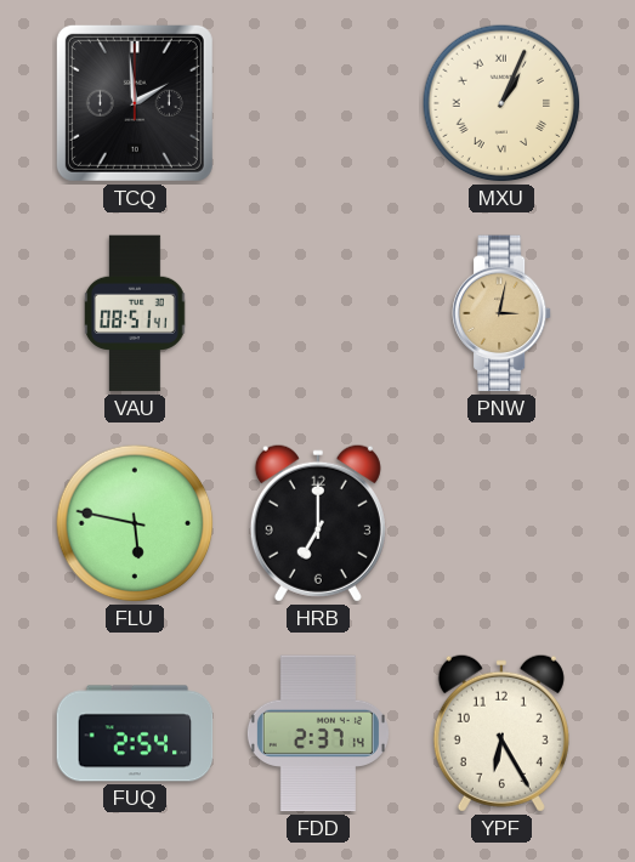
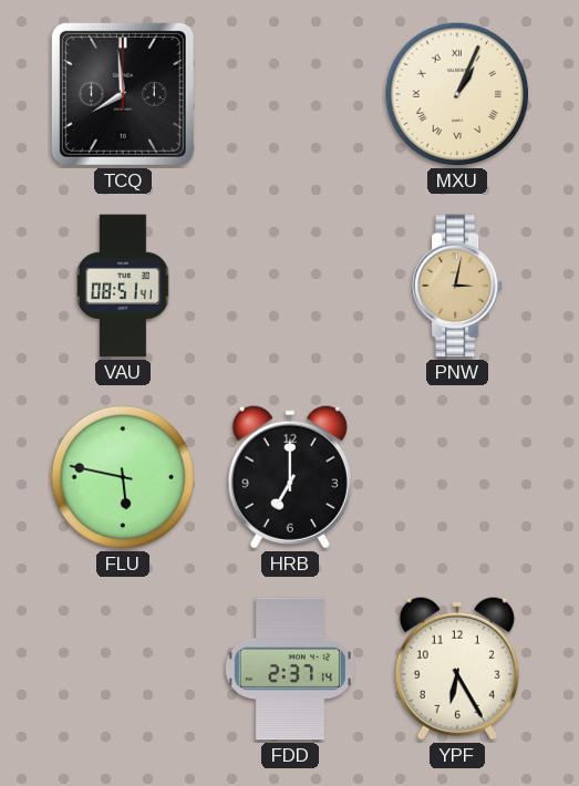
TCQ: 1:59 -> 7:59 (123, 94)
FUQ: 2:54 -> none (135, 733)
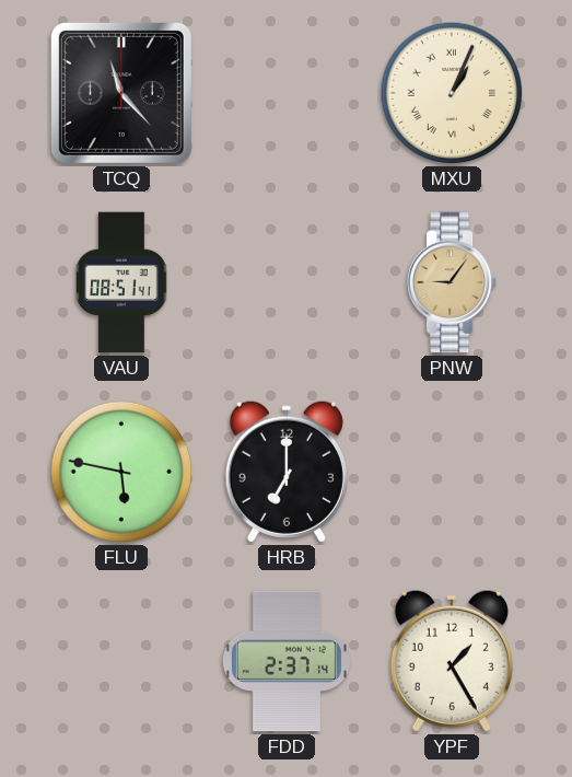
TCQ: 7:59 -> 11:23 (121, 93)
PNW: 3:02 -> 9:06 (452, 282)
YPF: 6:25 -> 1:25 (452, 661)
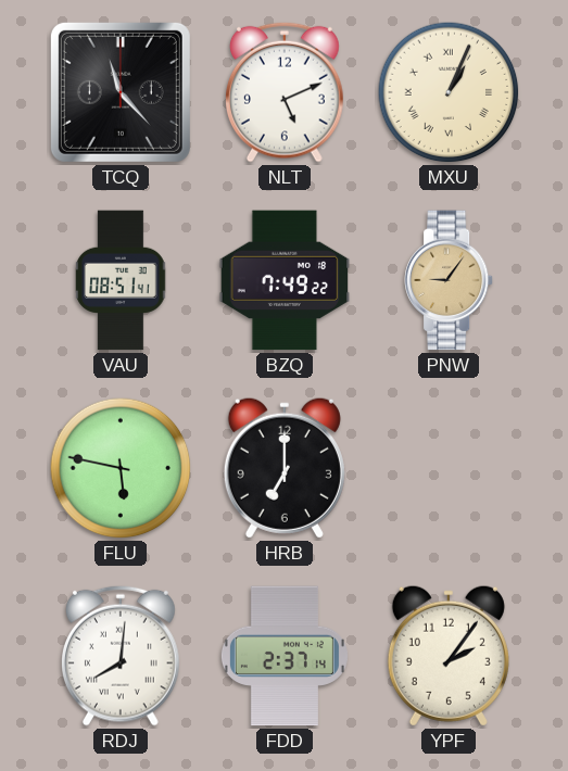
NLT: none -> 5:11 (286, 92)
BZQ: none -> 7:49 (285, 280)
RDJ: none -> 8:01 (122, 656)
YPF: 1:25 -> 2:06 (449, 656)
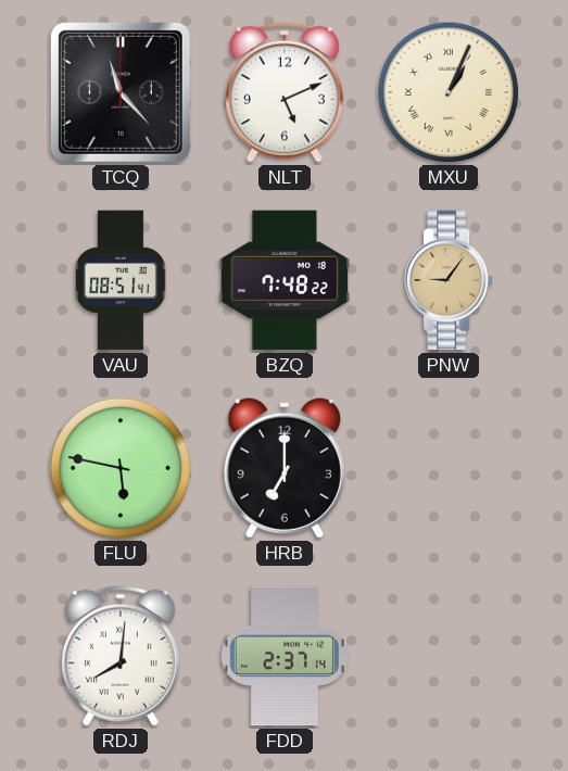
BZQ: 7:49 -> 7:48 (285, 280)
YPF: 2:06 -> none (449, 656)
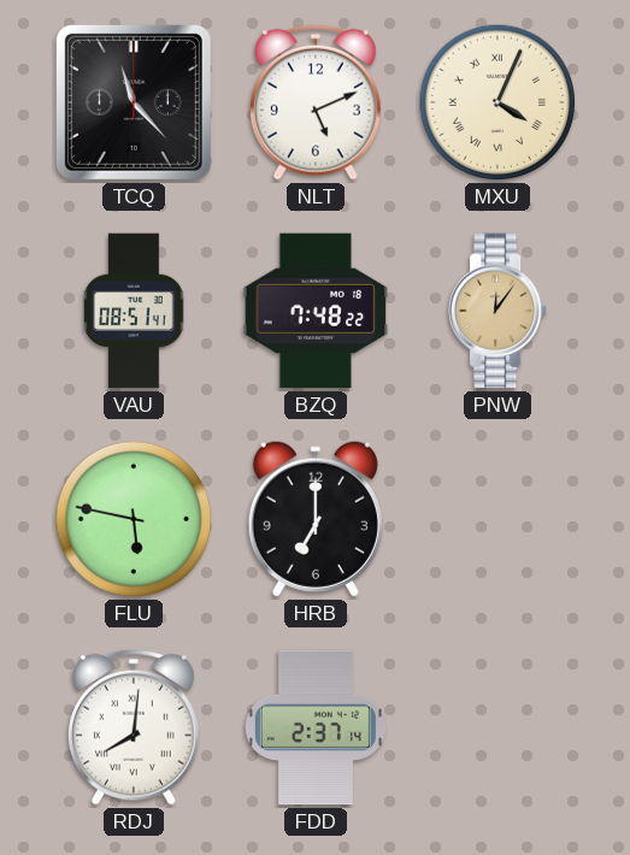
MXU: 1:04 -> 4:04 (497, 102)
PNW: 9:06 -> 12:06 (497, 311)
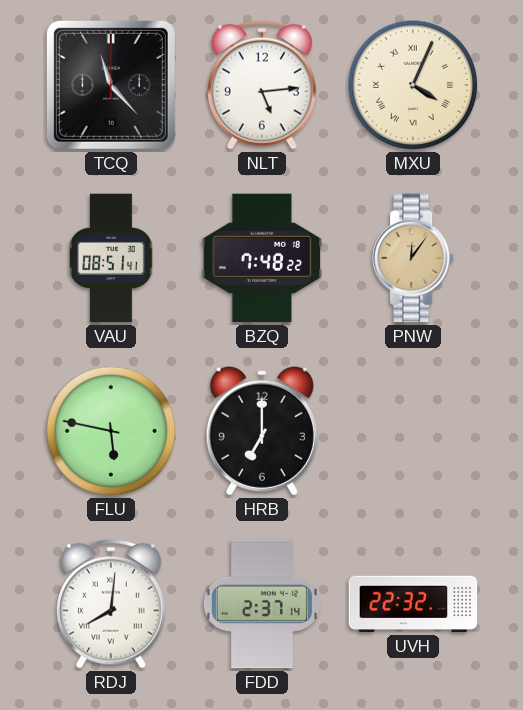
NLT: 5:11 -> 5:14 (263, 85)
UVH: none -> 22:32 (413, 604)
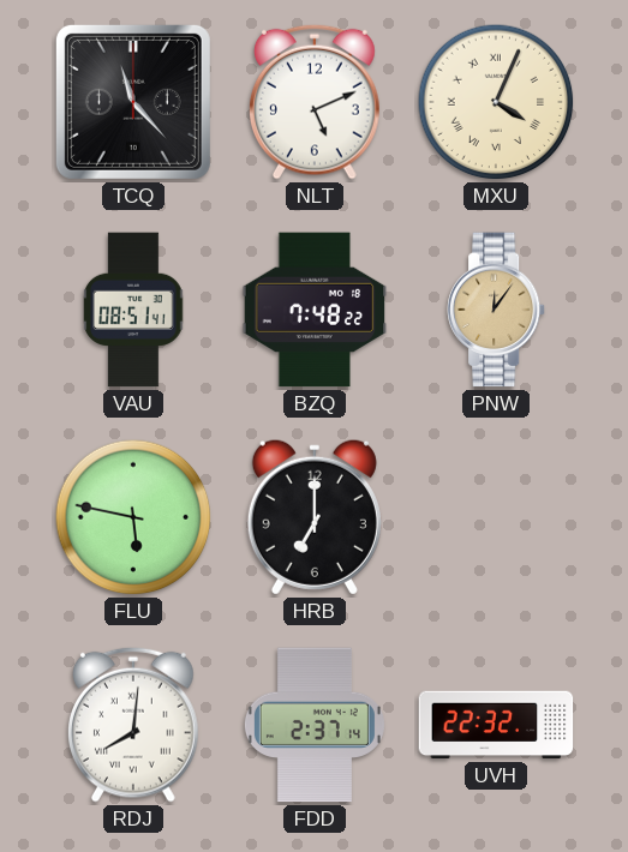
NLT: 5:14 -> 5:11 (316, 102)
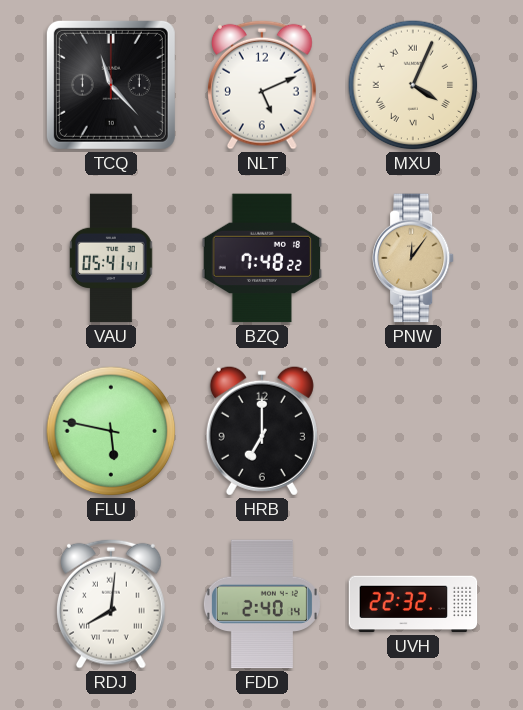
VAU: 08:51 -> 05:41 (111, 258)
FDD: 2:37 -> 2:40 (262, 604)
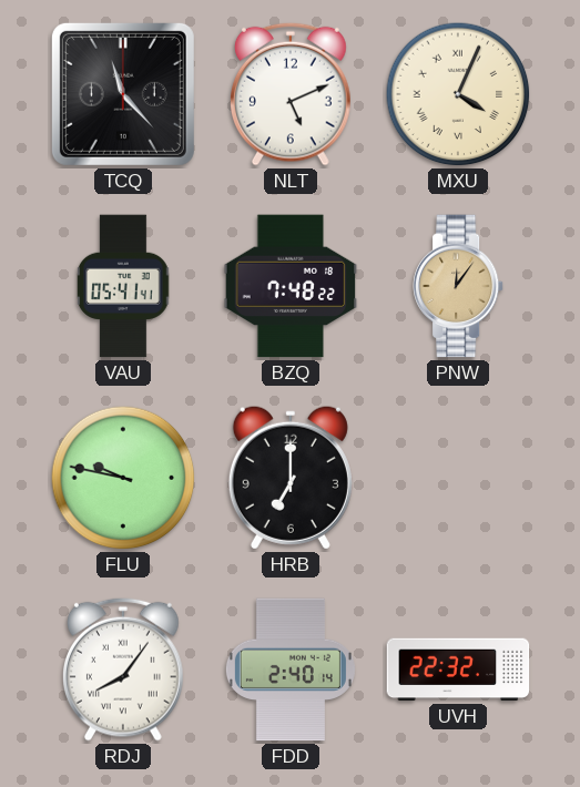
FLU: 5:47 -> 9:47 (123, 478)
RDJ: 8:01 -> 8:06 (124, 670)
